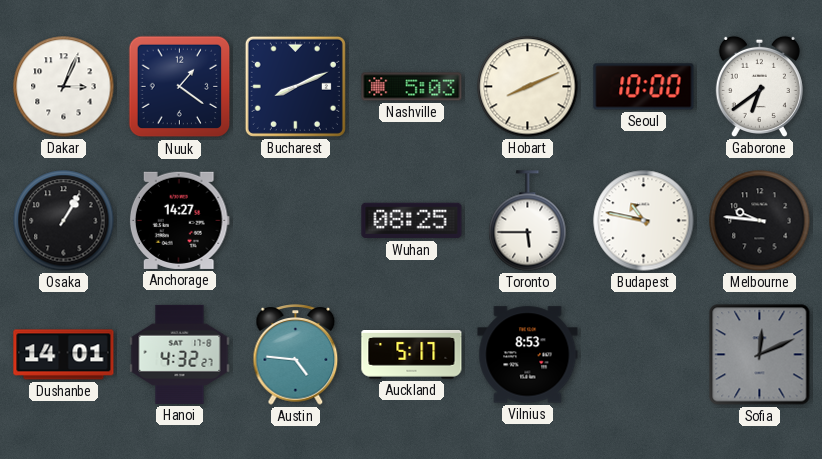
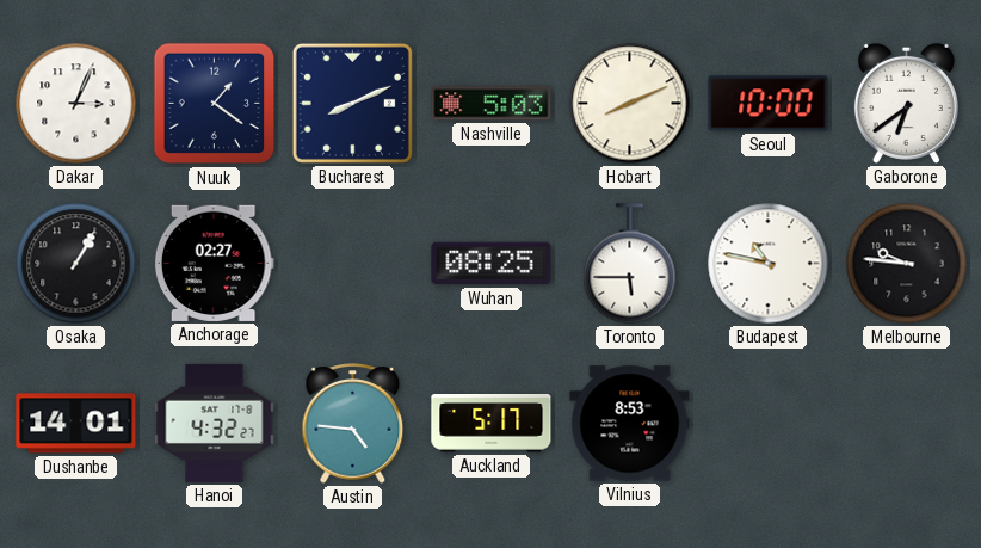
Anchorage: 14:27 -> 02:27 (214, 263)
Sofia: 12:11 -> none (760, 355)
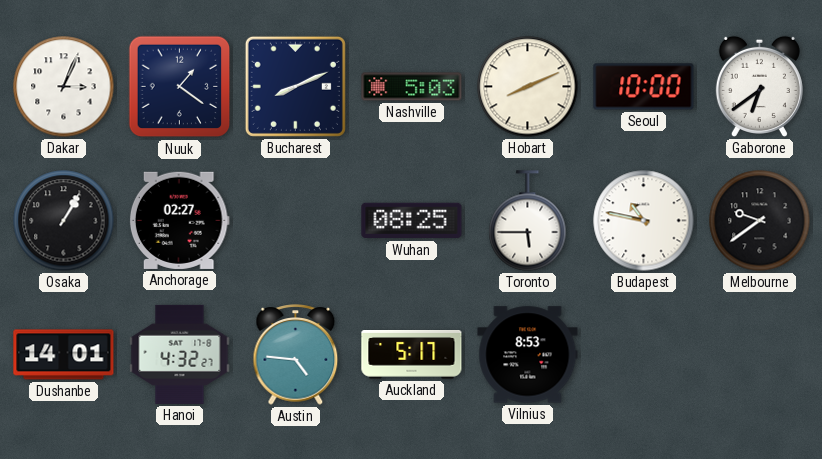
Melbourne: 9:46 -> 9:39 (760, 221)
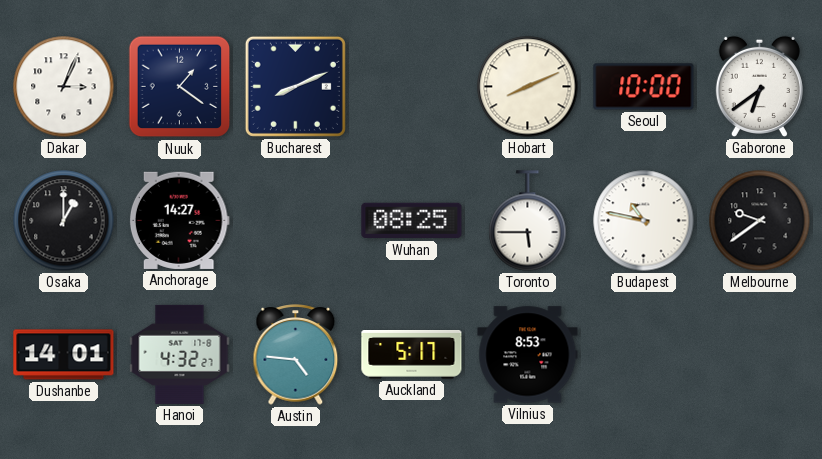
Nashville: 5:03 -> none (412, 87)
Osaka: 1:05 -> 1:00 (64, 221)
Anchorage: 02:27 -> 14:27 (179, 220)
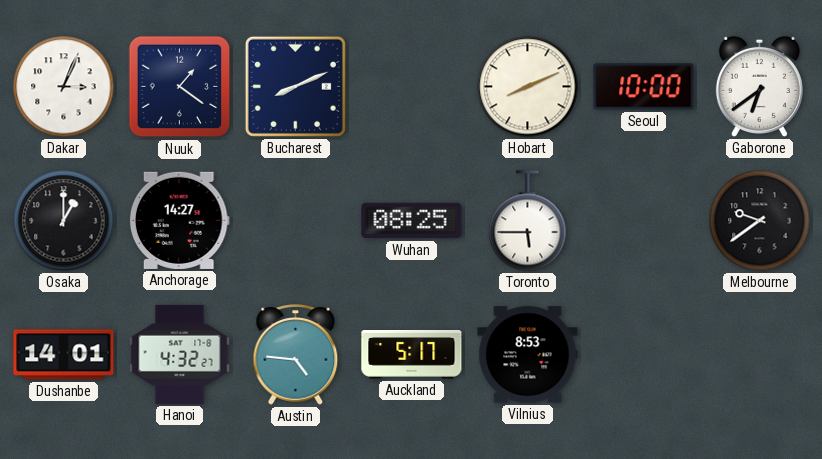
Budapest: 10:47 -> none (644, 221)
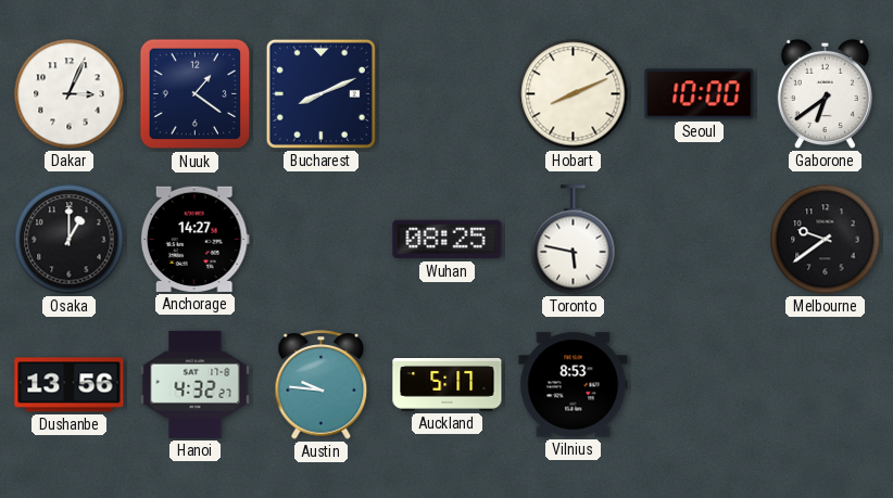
Toronto: 5:45 -> 5:47 (574, 240)
Dushanbe: 14:01 -> 13:56 (70, 385)
Austin: 4:46 -> 9:46 (322, 385)
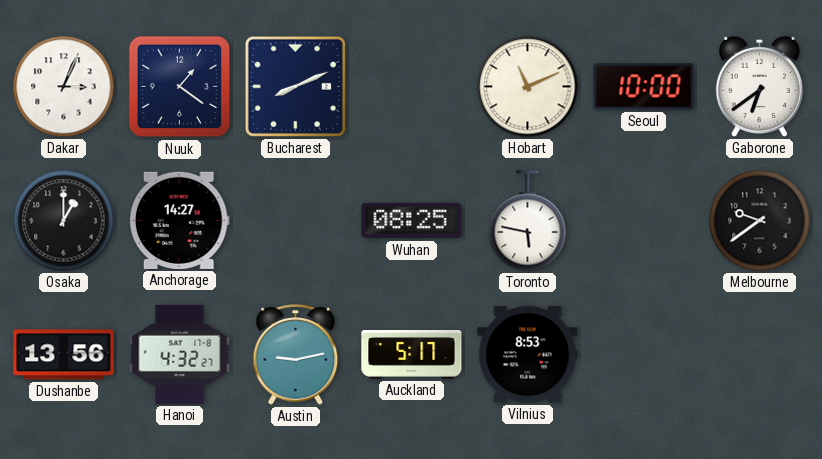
Hobart: 8:11 -> 11:11 (528, 87)
Austin: 9:46 -> 9:13 (296, 355)
